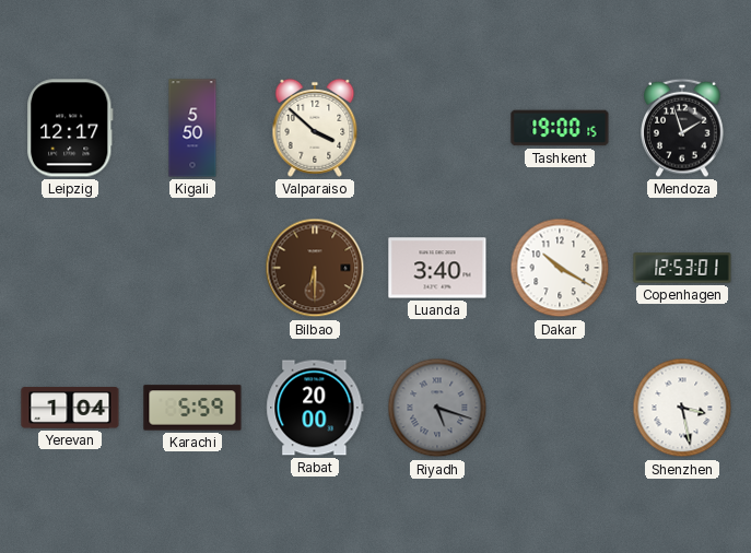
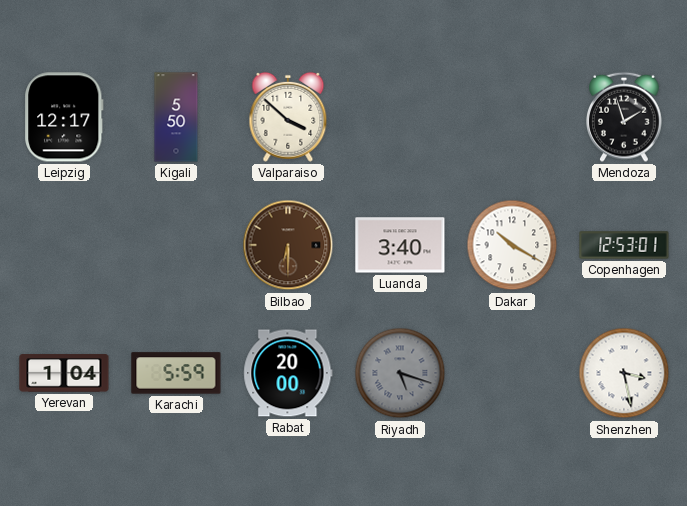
Tashkent: 19:00 -> none (560, 128)
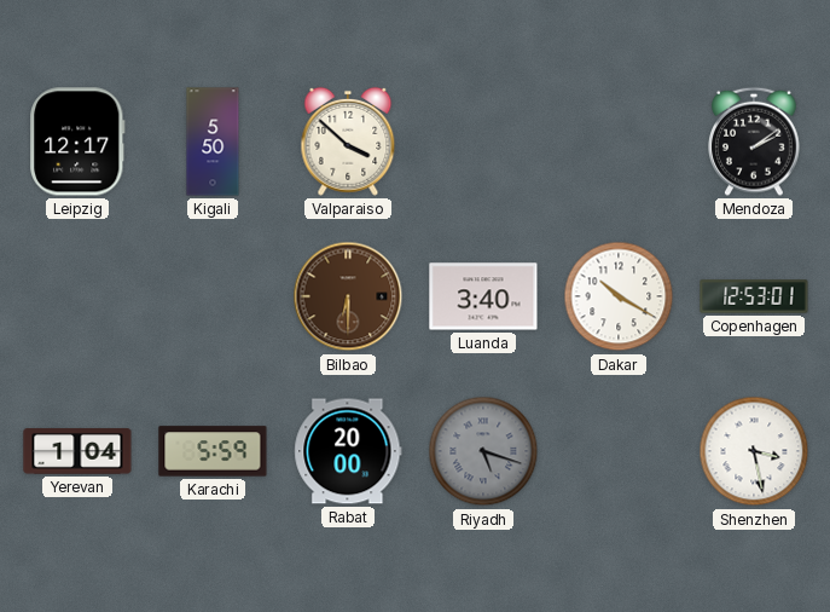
Mendoza: 1:57 -> 2:09 (754, 142)
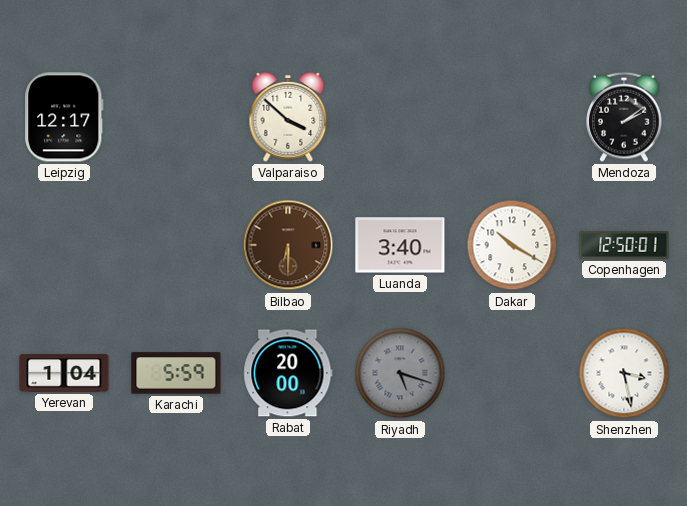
Kigali: 5:50 -> none (213, 142)
Copenhagen: 12:53 -> 12:50 (624, 245)
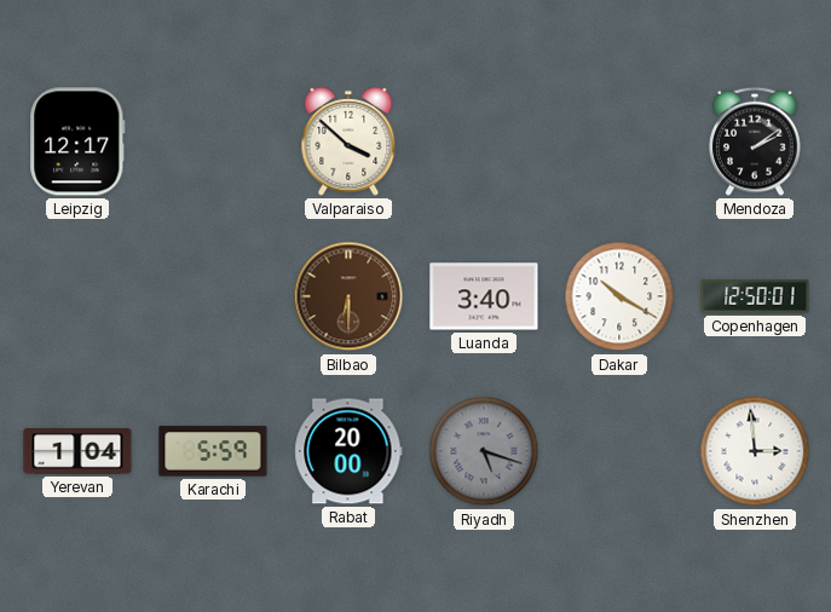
Shenzhen: 3:28 -> 2:59 (755, 451)
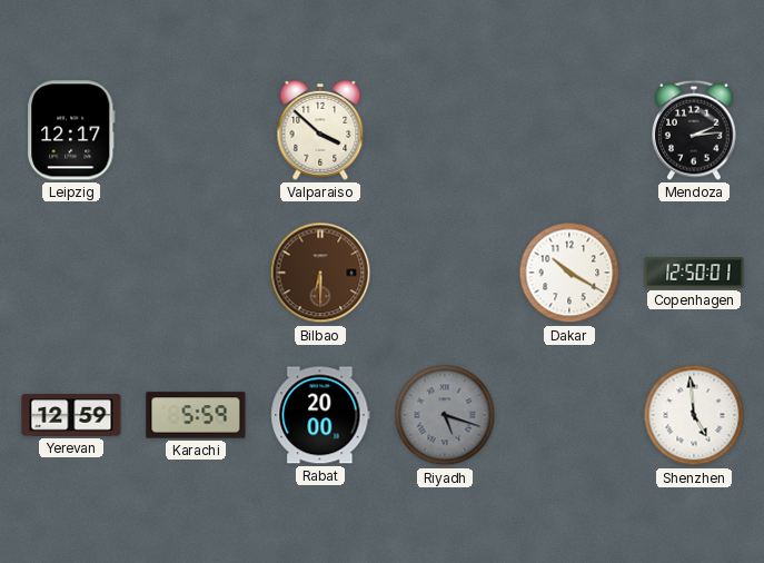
Mendoza: 2:09 -> 2:14 (694, 130)
Luanda: 3:40 -> none (484, 296)
Yerevan: 1:04 -> 12:59 (71, 415)
Shenzhen: 2:59 -> 4:59 (694, 415)
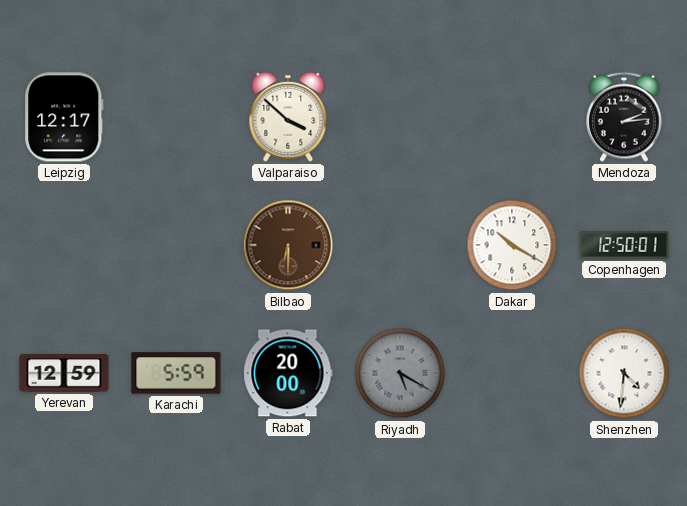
Riyadh: 5:18 -> 5:20 (400, 373)
Shenzhen: 4:59 -> 4:31 (624, 373)
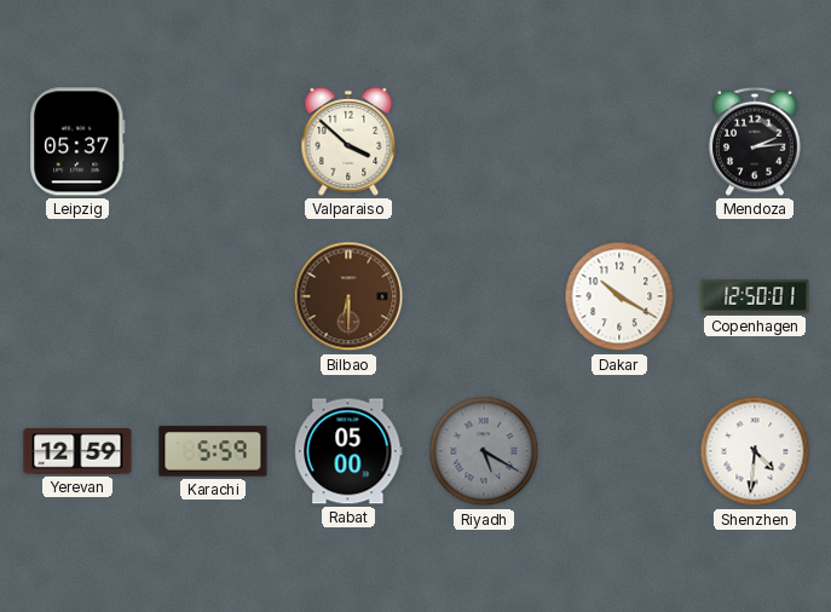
Leipzig: 12:17 -> 05:37 (77, 142)
Rabat: 20:00 -> 05:00 (348, 451)
